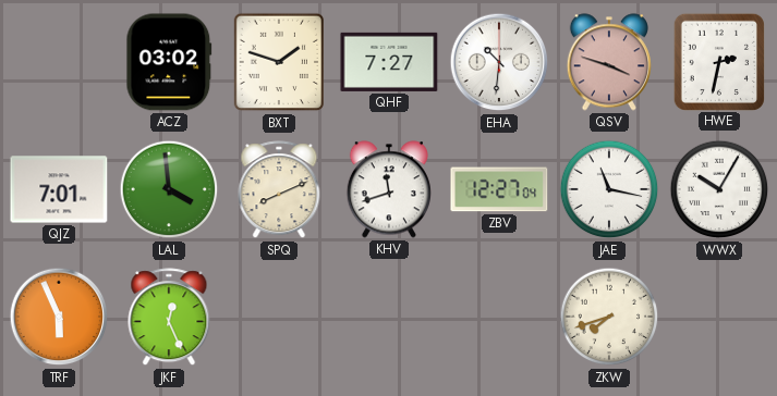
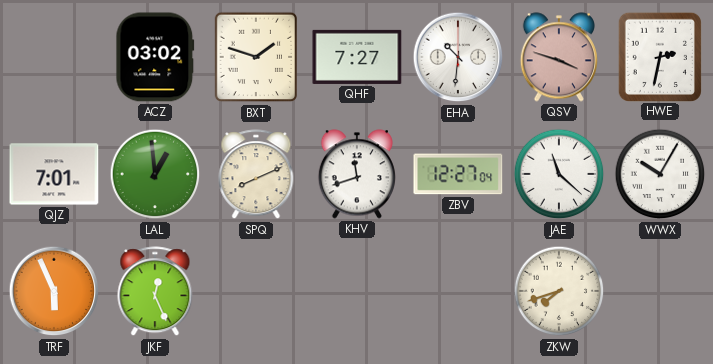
LAL: 3:59 -> 12:59 (155, 174)
JAE: 11:17 -> 11:22 (559, 174)
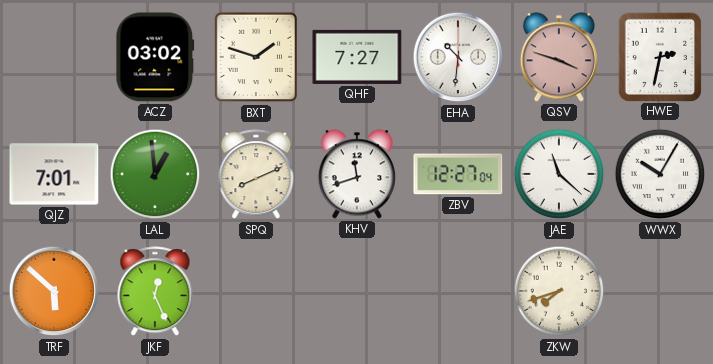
TRF: 5:56 -> 5:52 (54, 291)
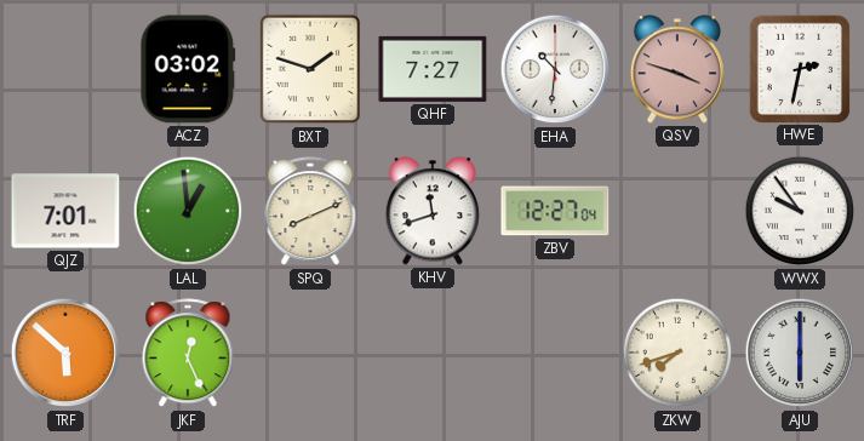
JAE: 11:22 -> none (559, 174)
WWX: 10:05 -> 9:54 (800, 211)
AJU: none -> 6:00 (800, 353)
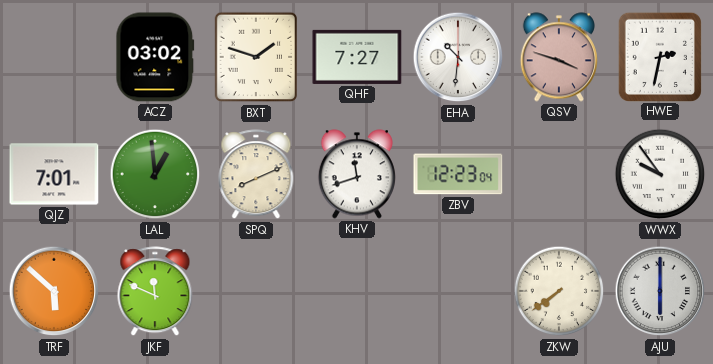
ZBV: 12:27 -> 12:23 (458, 174)
JKF: 12:26 -> 11:49 (155, 292)
ZKW: 7:42 -> 7:39 (559, 291)
